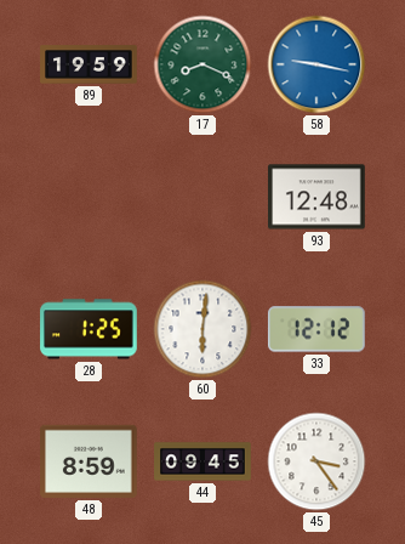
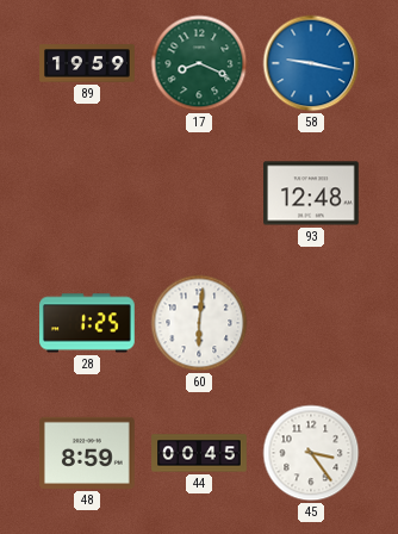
33: 12:12 -> none (316, 329)
44: 09:45 -> 00:45 (199, 453)
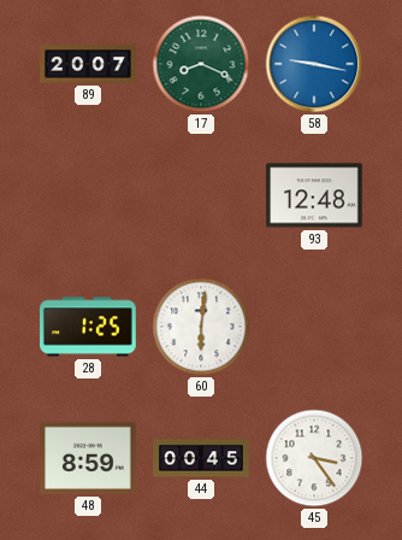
89: 19:59 -> 20:07 (88, 64)
